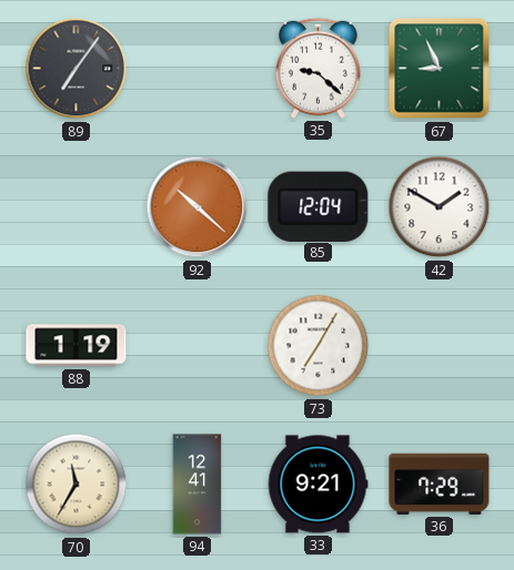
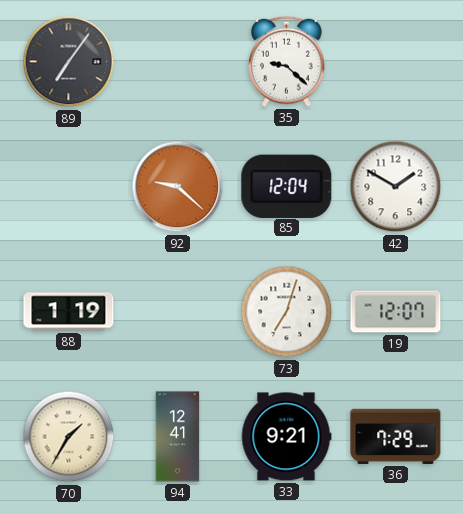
67: 8:56 -> none (440, 69)
92: 10:22 -> 9:22 (178, 187)
73: 7:05 -> 7:03 (287, 312)
19: none -> 12:07 (396, 312)
70: 11:35 -> 1:35 (69, 437)
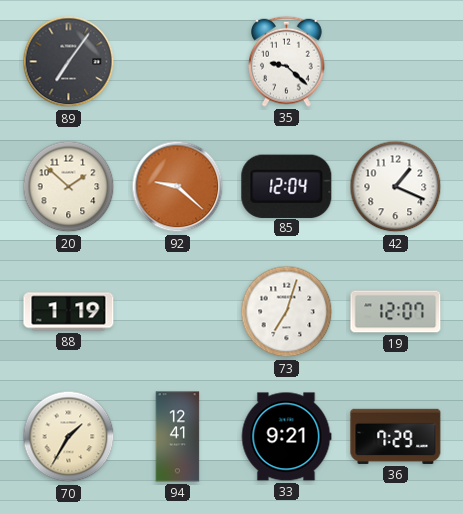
20: none -> 1:52 (69, 187)
42: 1:50 -> 1:19 (396, 187)
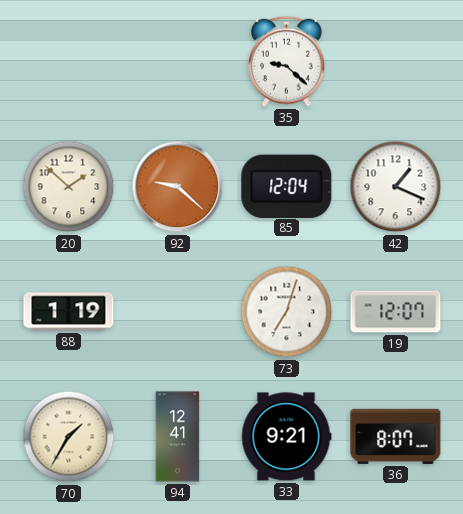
89: 7:06 -> none (69, 62)
36: 7:29 -> 8:07 (396, 436)
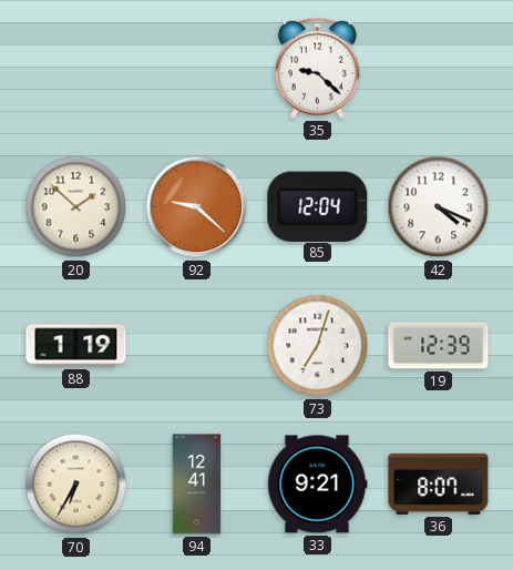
42: 1:19 -> 4:19 (439, 207)
19: 12:07 -> 12:39 (439, 346)
70: 1:35 -> 6:35 (76, 485)
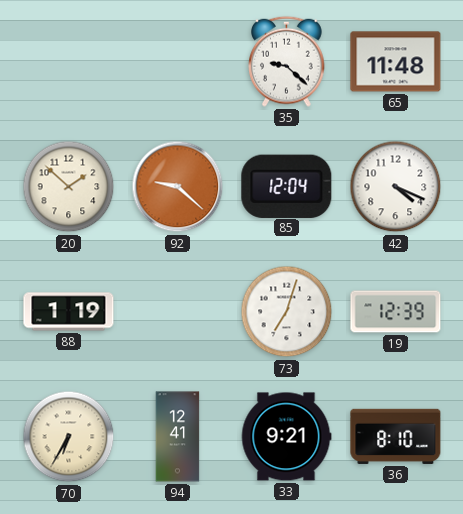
65: none -> 11:48 (396, 62)
36: 8:07 -> 8:10 (396, 436)
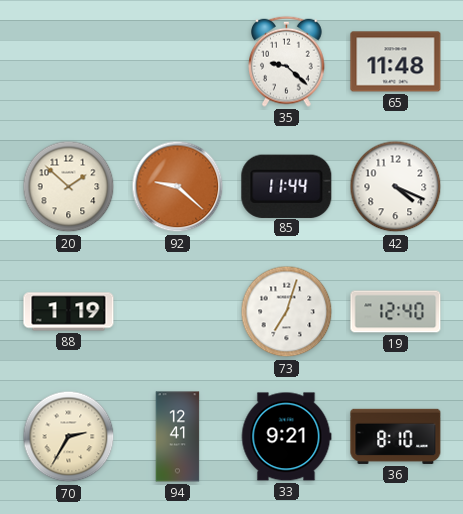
85: 12:04 -> 11:44 (287, 186)
19: 12:39 -> 12:40 (396, 312)
70: 6:35 -> 2:35 (69, 437)
